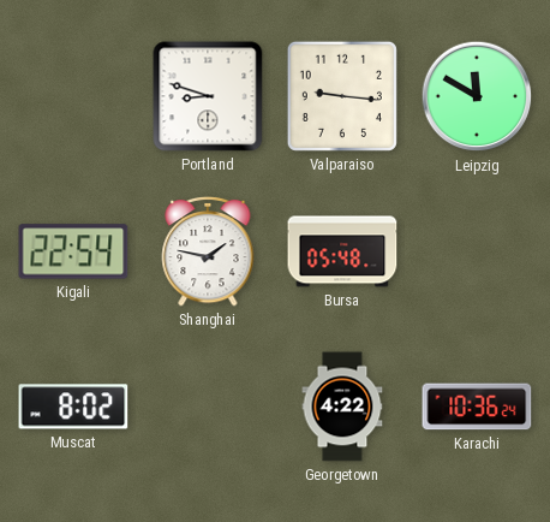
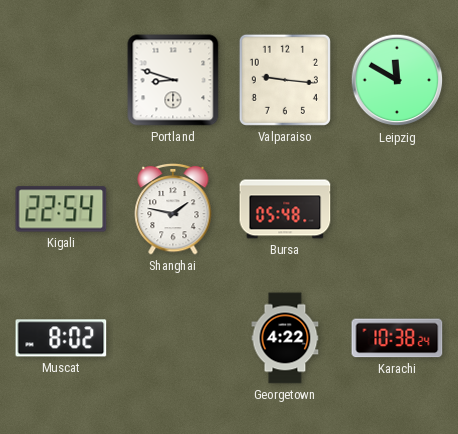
Karachi: 10:36 -> 10:38 (397, 338)
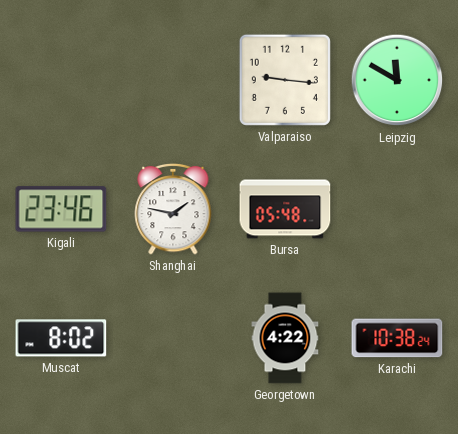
Portland: 8:48 -> none (173, 80)
Kigali: 22:54 -> 23:46 (61, 209)
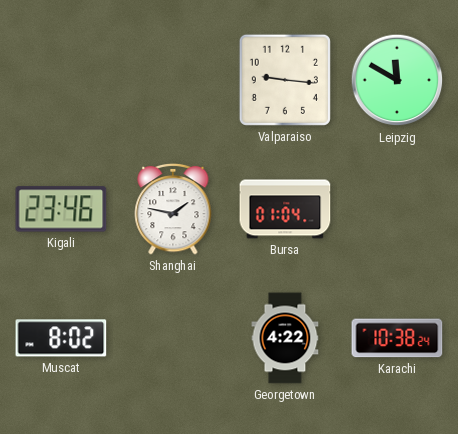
Bursa: 05:48 -> 01:04 (285, 209)
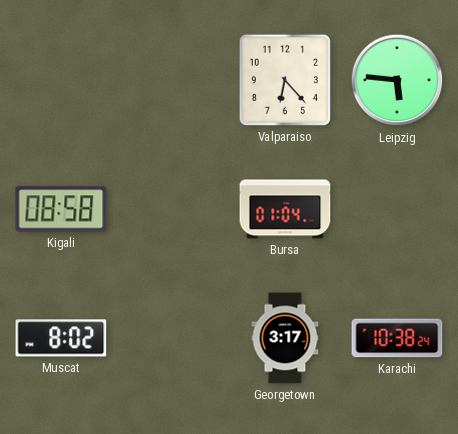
Valparaiso: 9:16 -> 6:23 (285, 80)
Leipzig: 11:50 -> 5:46 (397, 80)
Kigali: 23:46 -> 08:58 (61, 209)
Shanghai: 1:47 -> none (173, 209)
Georgetown: 4:22 -> 3:17 (285, 338)
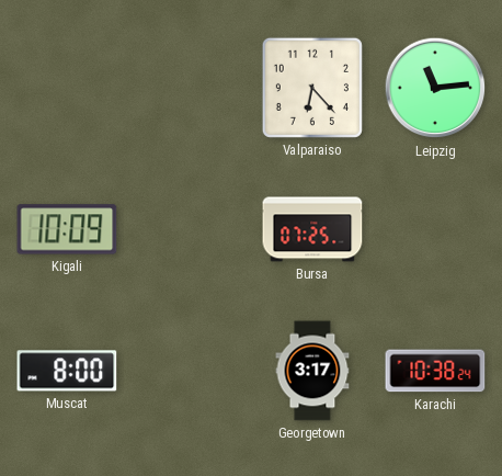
Leipzig: 5:46 -> 11:14 (435, 88)
Kigali: 08:58 -> 10:09 (67, 229)
Bursa: 01:04 -> 07:25 (312, 229)
Muscat: 8:02 -> 8:00 (67, 371)
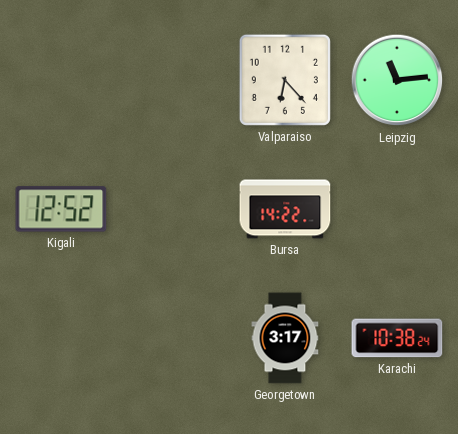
Kigali: 10:09 -> 12:52 (61, 209)
Bursa: 07:25 -> 14:22 (285, 209)
Muscat: 8:00 -> none (67, 371)
